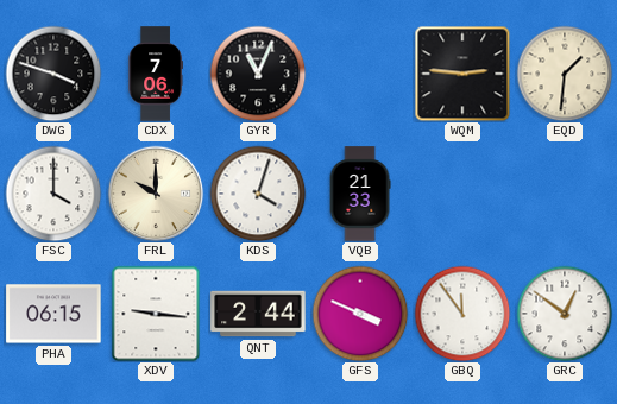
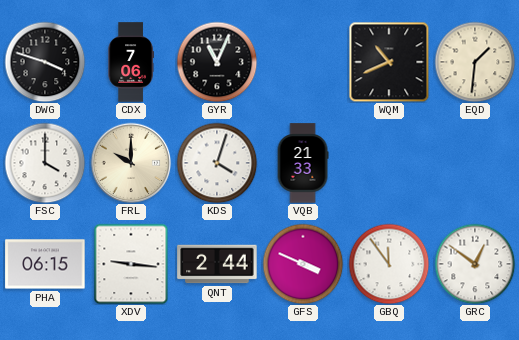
WQM: 2:46 -> 10:41 (389, 62)
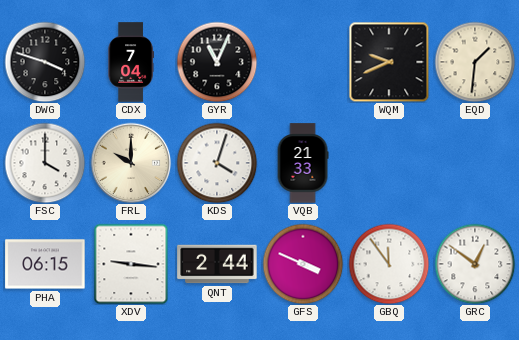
CDX: 7:06 -> 7:04 (131, 62)
WQM: 10:41 -> 9:41 (389, 62)
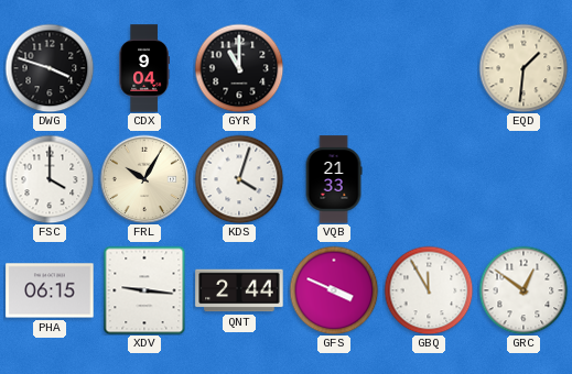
CDX: 7:04 -> 9:04 (144, 68)
GYR: 11:04 -> 11:00 (239, 68)
WQM: 9:41 -> none (389, 62)
FRL: 10:00 -> 10:05 (144, 179)
GBQ: 11:54 -> 11:55 (429, 290)
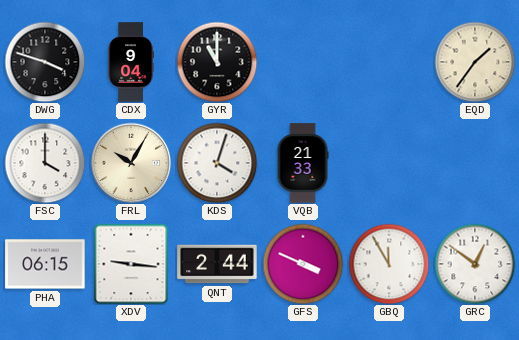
EQD: 1:31 -> 1:36 (475, 62)
